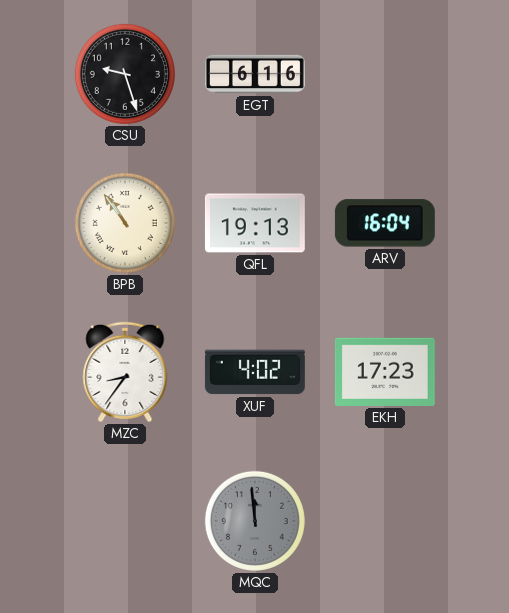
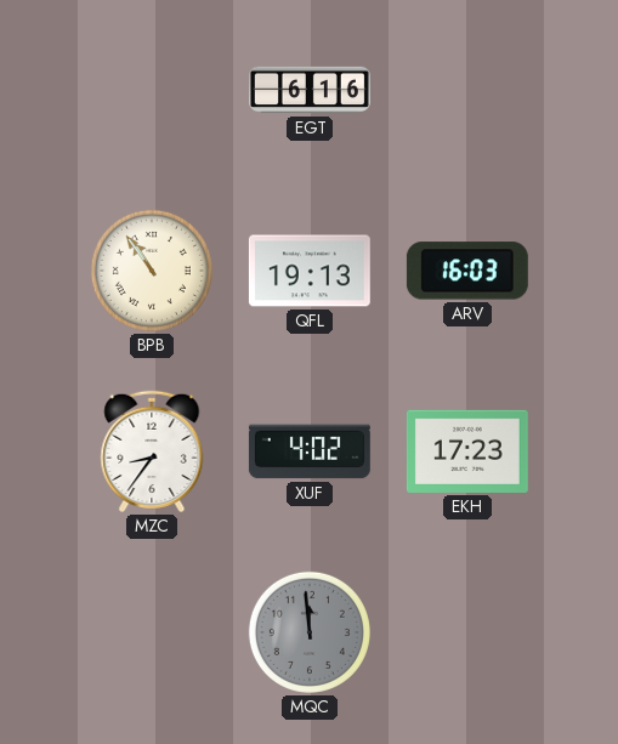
CSU: 9:27 -> none (125, 74)
ARV: 16:04 -> 16:03 (467, 271)
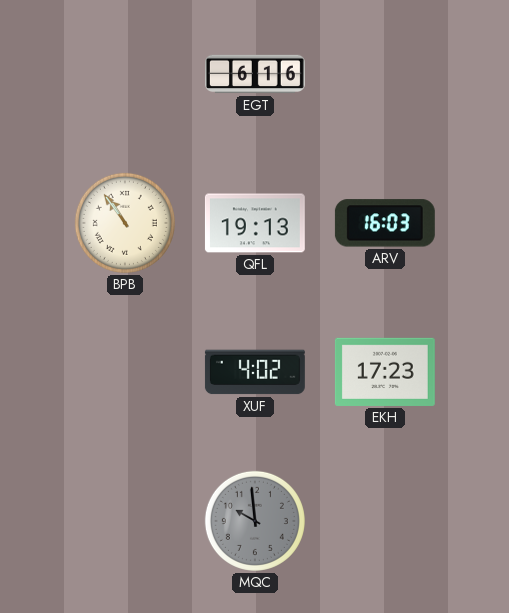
MZC: 8:36 -> none (152, 451)
MQC: 11:59 -> 9:59 (255, 521)
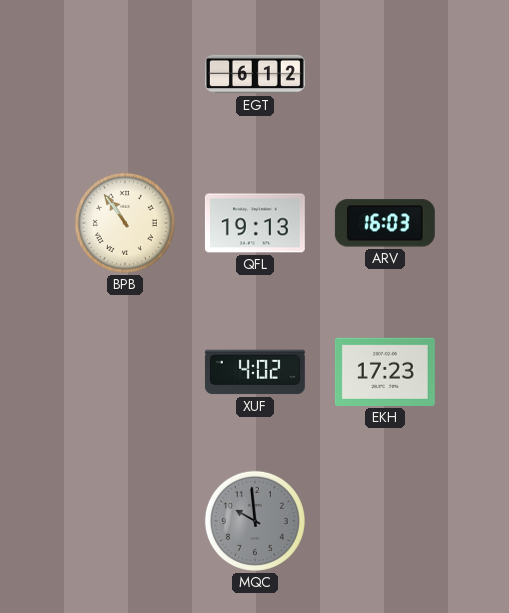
EGT: 6:16 -> 6:12 (256, 74)
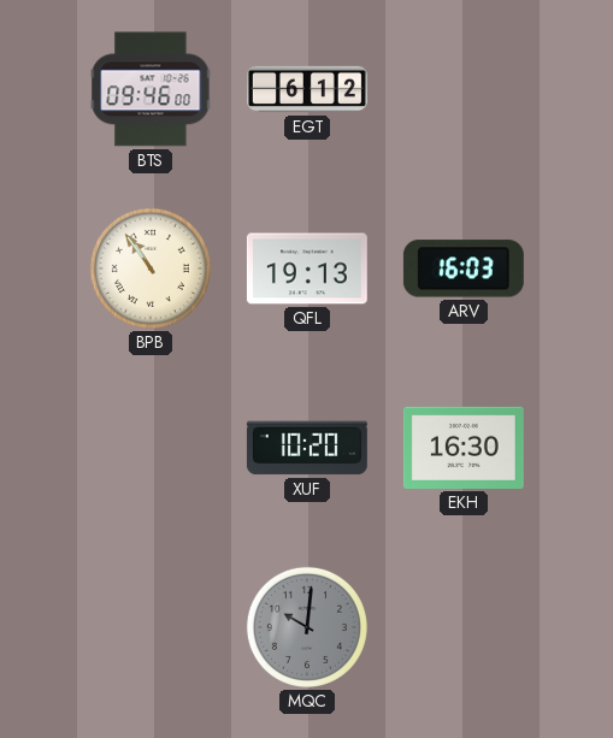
BTS: none -> 09:46 (151, 89)
XUF: 4:02 -> 10:20 (307, 448)
EKH: 17:23 -> 16:30 (464, 448)
MQC: 9:59 -> 10:01 (307, 627)
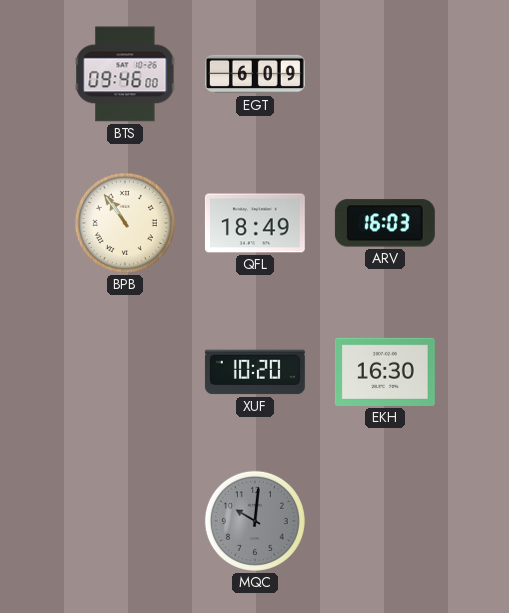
EGT: 6:12 -> 6:09 (256, 74)
QFL: 19:13 -> 18:49 (255, 223)
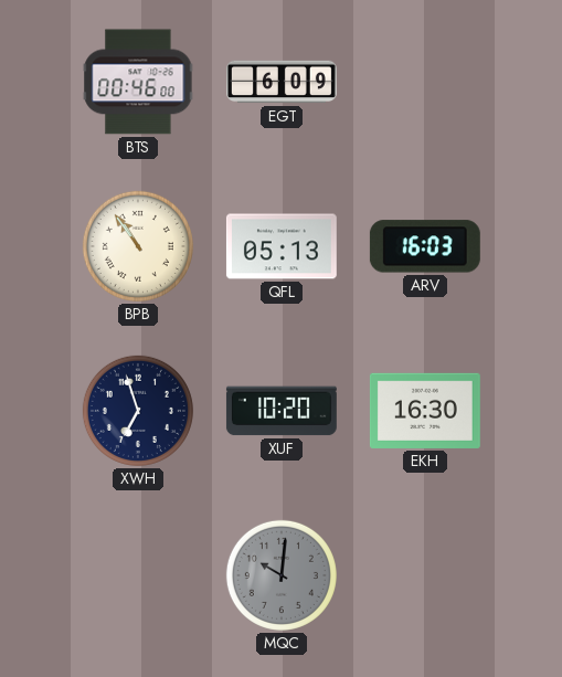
BTS: 09:46 -> 00:46 (138, 82)
QFL: 18:49 -> 05:13 (282, 246)
XWH: none -> 6:57 (138, 411)
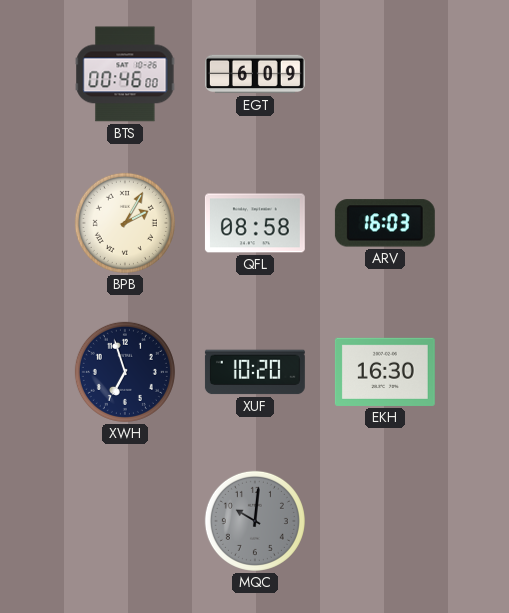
BPB: 10:54 -> 2:05 (125, 223)
QFL: 05:13 -> 08:58 (255, 223)
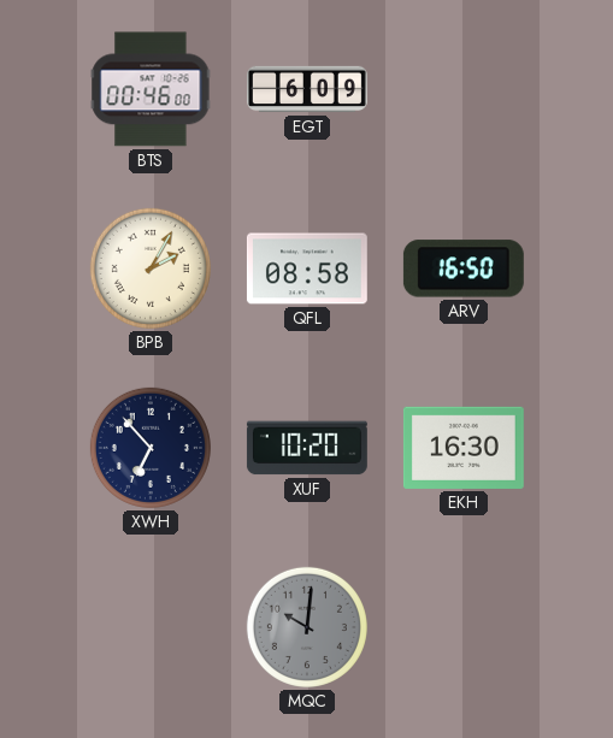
ARV: 16:03 -> 16:50 (464, 268)
XWH: 6:57 -> 6:53 (151, 448)
